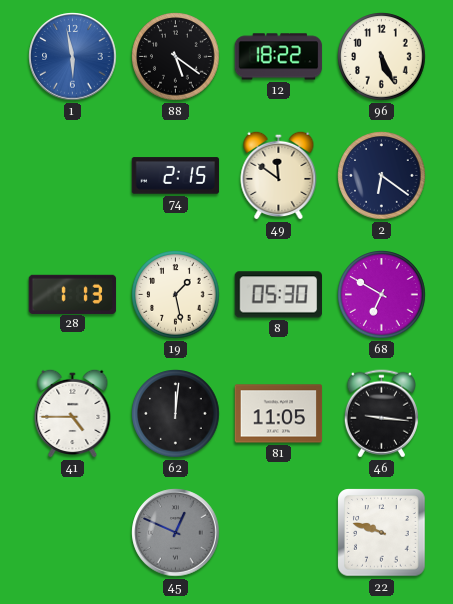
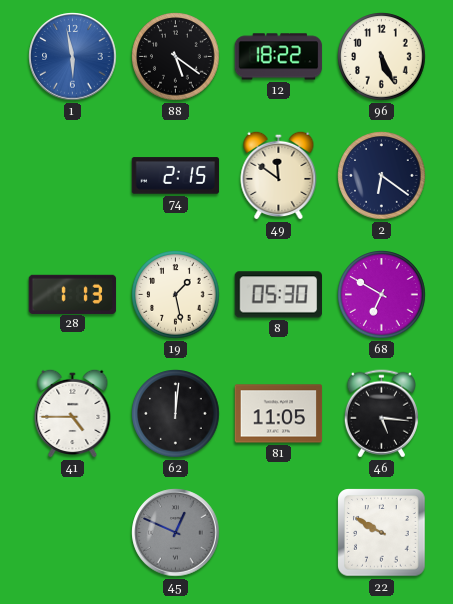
46: 9:16 -> 5:16 (381, 414)
22: 9:48 -> 9:50 (382, 533)
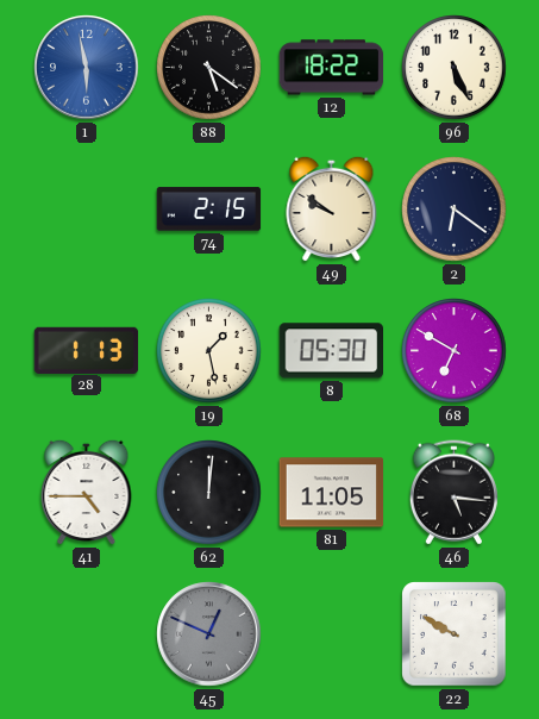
49: 11:51 -> 9:51 (332, 208)
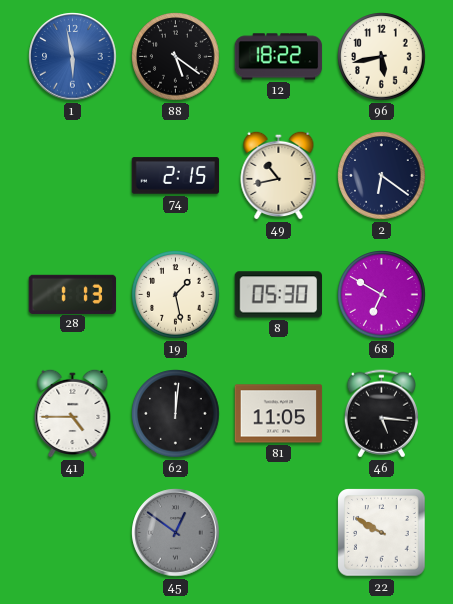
96: 5:26 -> 5:43 (382, 57)
49: 9:51 -> 10:43 (279, 175)
45: 12:49 -> 12:51 (176, 533)
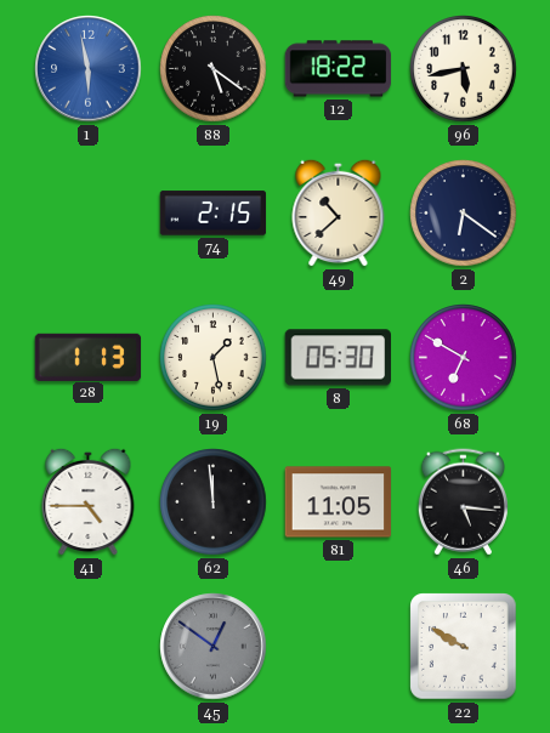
49: 10:43 -> 10:38 (339, 212)
62: 12:01 -> 11:59 (214, 502)
